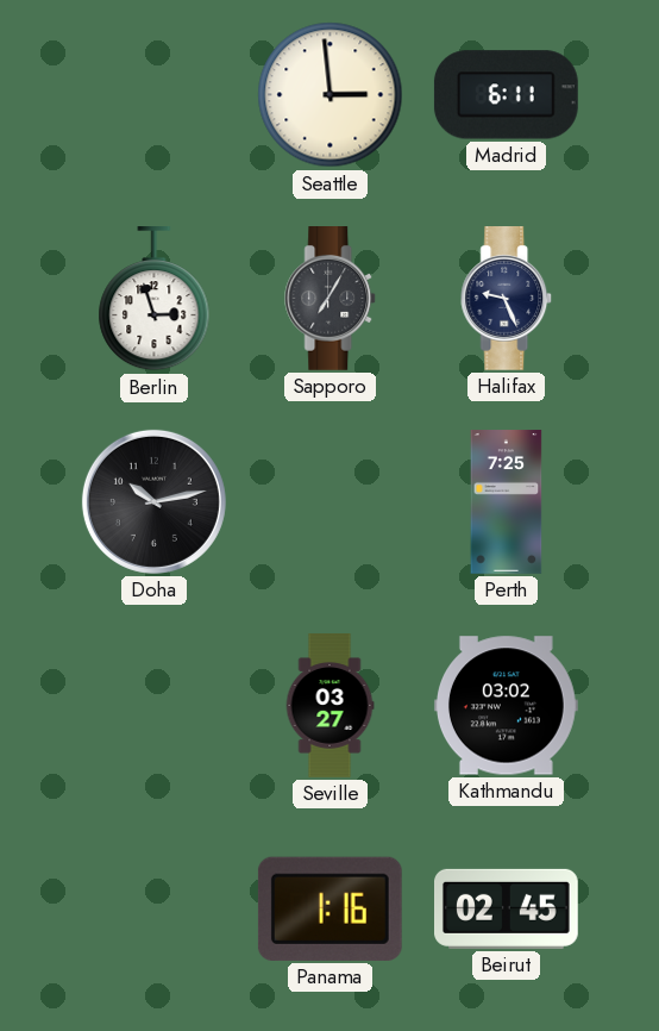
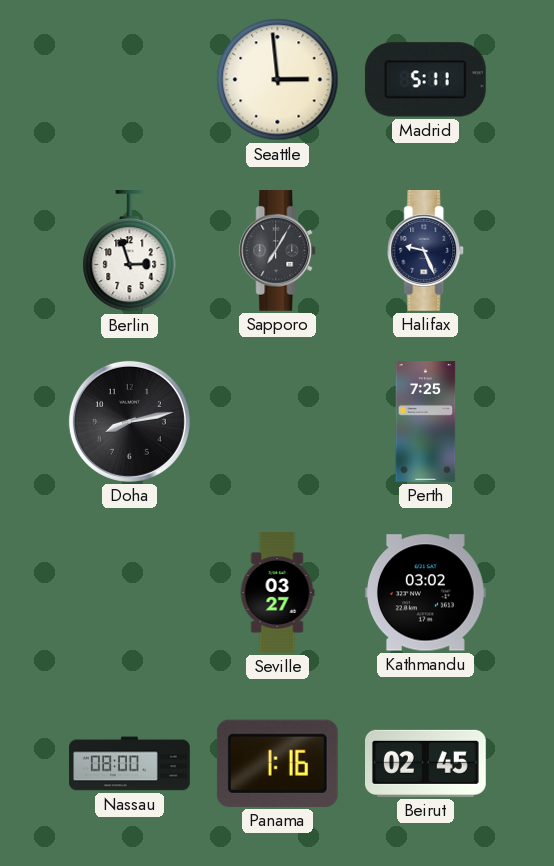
Madrid: 6:11 -> 5:11 (425, 80)
Doha: 10:13 -> 8:13 (129, 421)
Nassau: none -> 08:00 (130, 764)
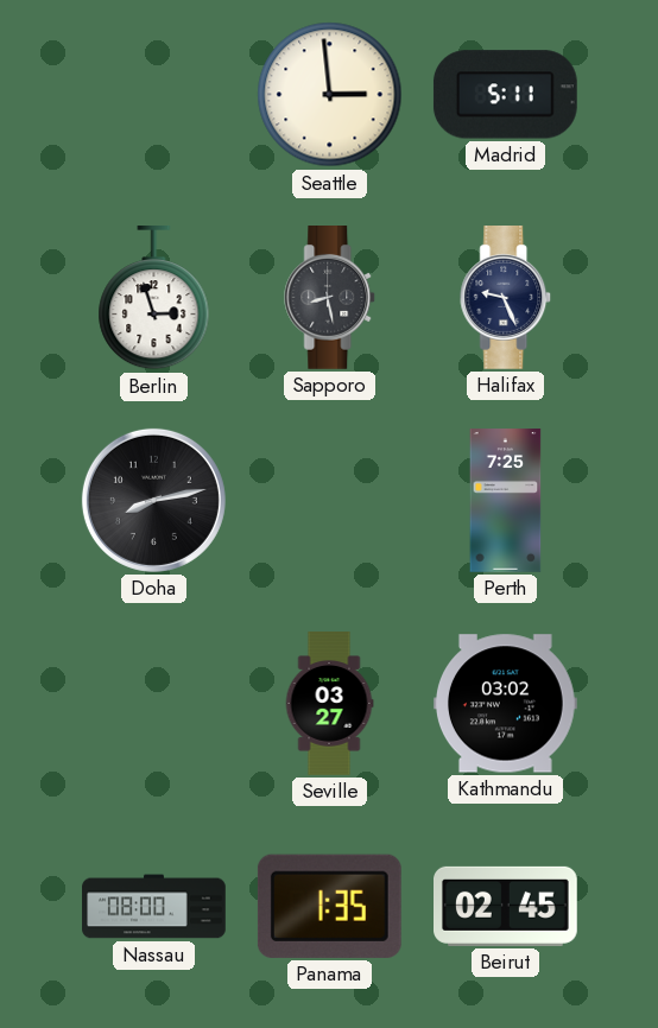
Sapporo: 7:05 -> 8:28 (330, 298)
Panama: 1:16 -> 1:35 (329, 906)
